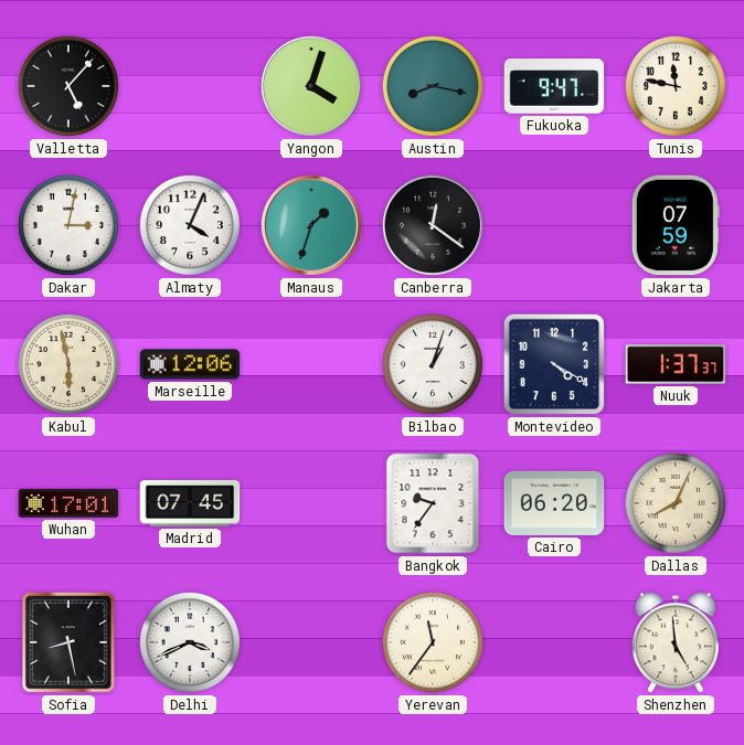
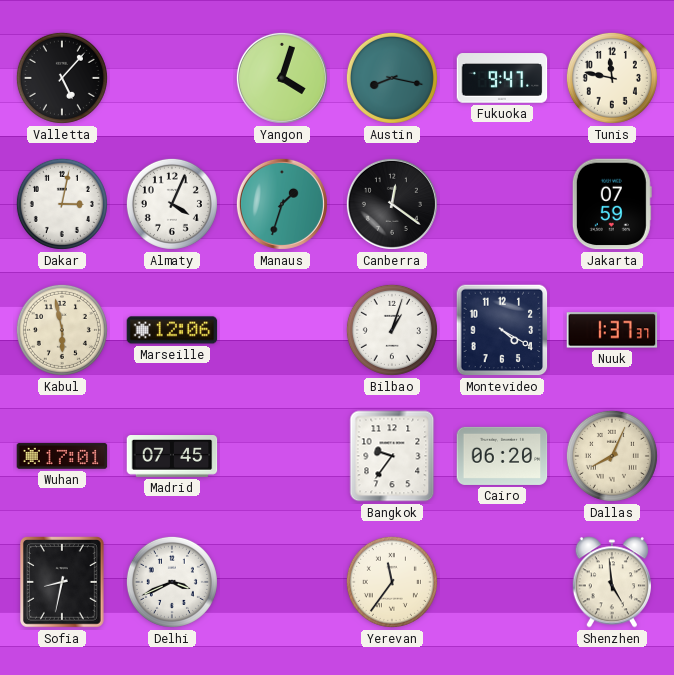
Sofia: 8:28 -> 8:32 (63, 583)
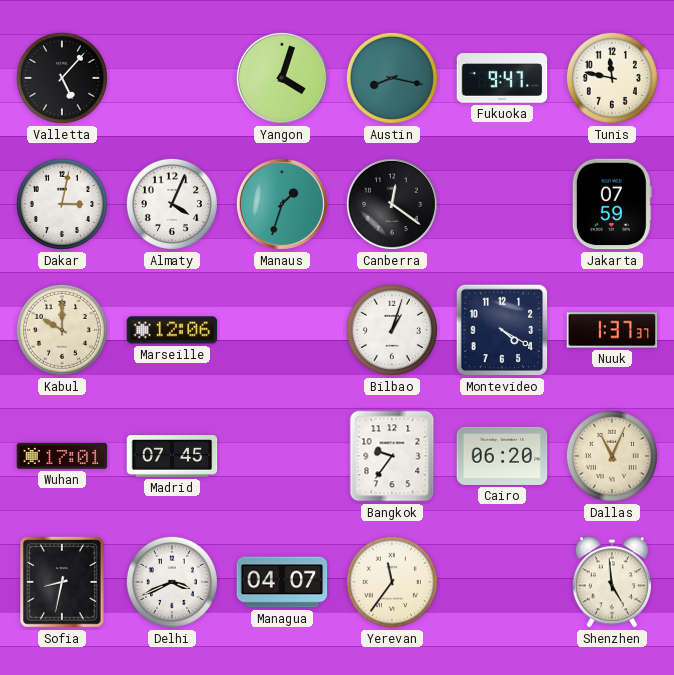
Kabul: 5:58 -> 10:00 (62, 330)
Dallas: 8:04 -> 11:04 (612, 456)
Managua: none -> 04:07 (282, 582)
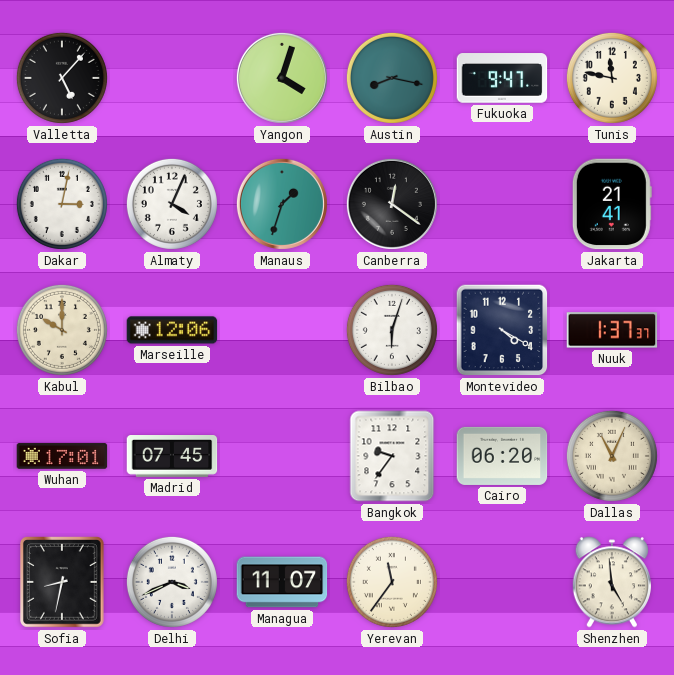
Jakarta: 07:59 -> 21:41 (612, 204)
Bilbao: 1:03 -> 6:03 (392, 330)
Managua: 04:07 -> 11:07 (282, 582)
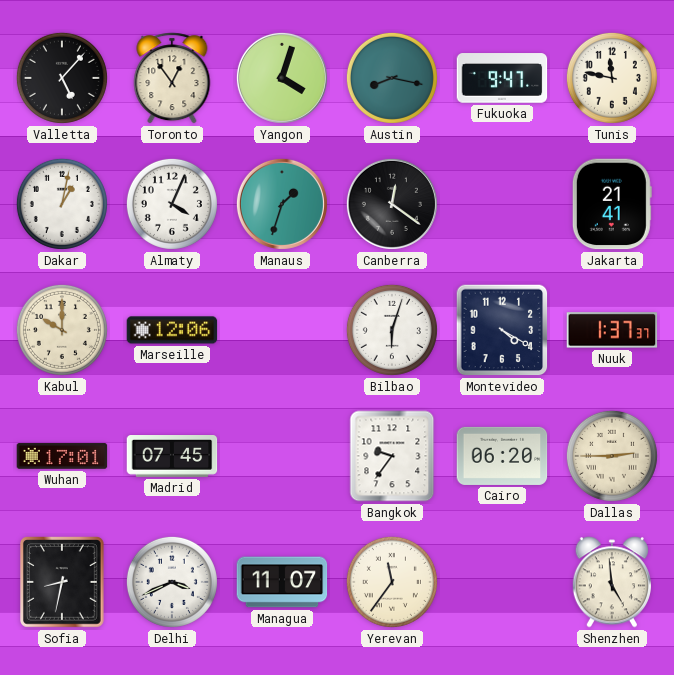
Toronto: none -> 12:54 (172, 78)
Dakar: 3:02 -> 1:02 (62, 204)
Dallas: 11:04 -> 2:45 (612, 456)
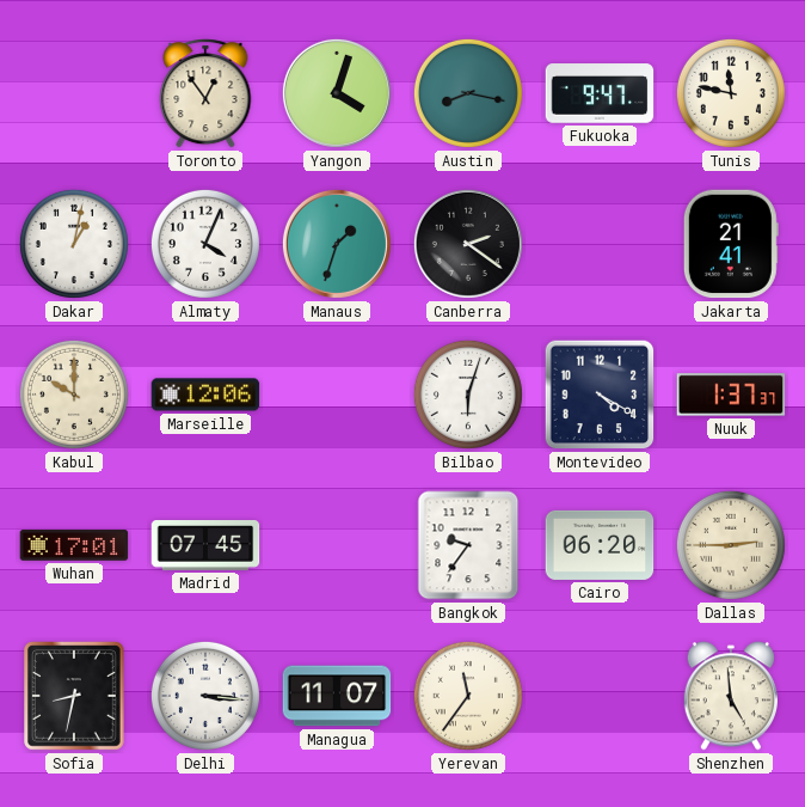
Valletta: 5:07 -> none (62, 78)
Canberra: 12:21 -> 2:21 (468, 244)
Delhi: 3:41 -> 3:16 (205, 696)
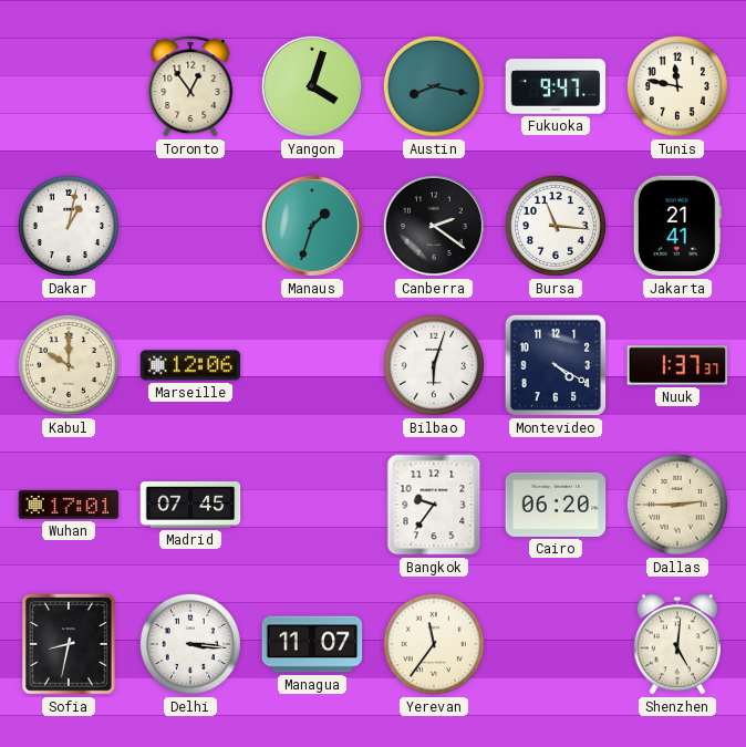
Almaty: 4:04 -> none (205, 244)
Bursa: none -> 11:16 (556, 226)
Shenzhen: 4:59 -> 5:01 (676, 644)
